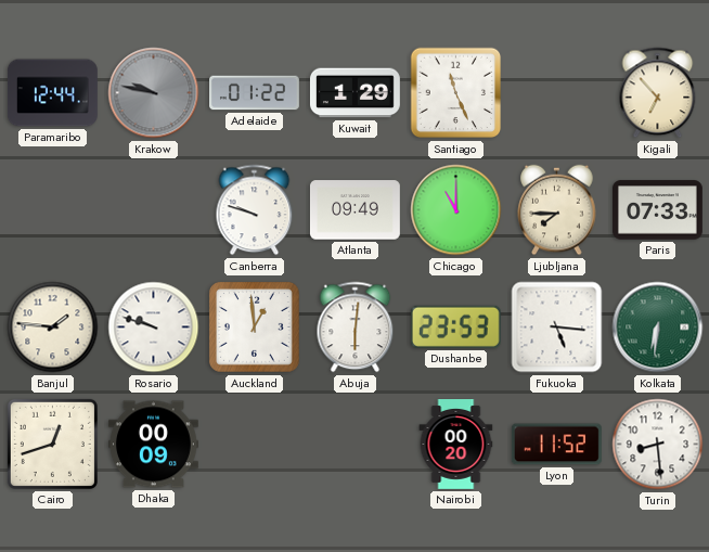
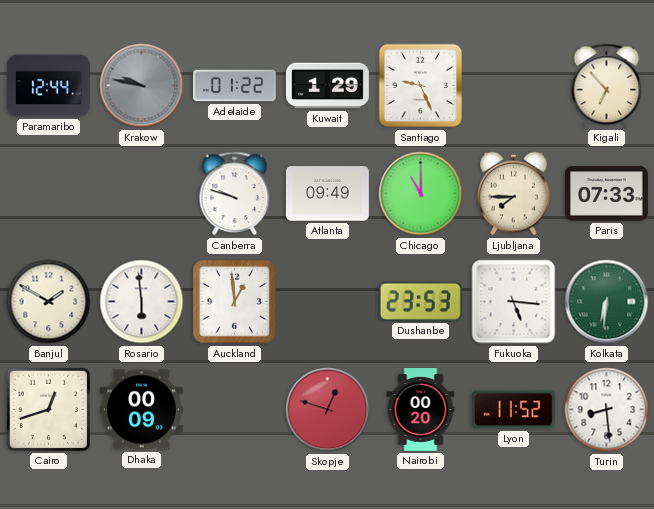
Santiago: 11:26 -> 9:26 (421, 86)
Banjul: 1:46 -> 1:50 (49, 302)
Rosario: 9:48 -> 5:59 (142, 302)
Abuja: 6:01 -> none (356, 328)
Skopje: none -> 12:48 (328, 410)
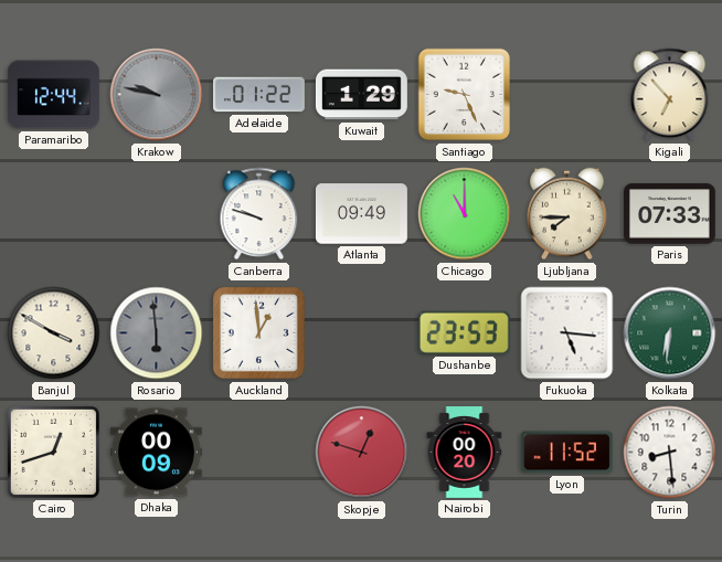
Banjul: 1:50 -> 3:50 (54, 333)
Rosario dial: white -> grey (157, 333)
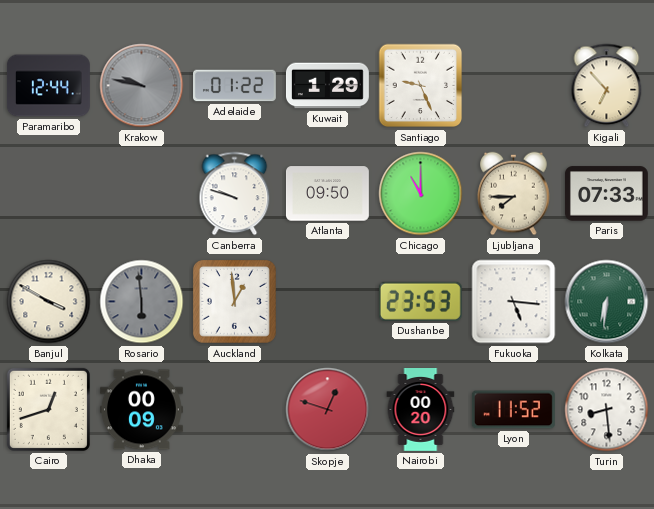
Atlanta: 09:49 -> 09:50 (327, 194)
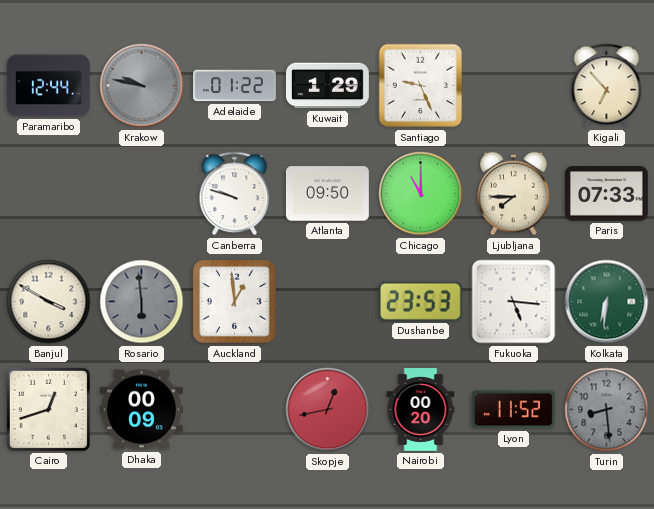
Skopje: 12:48 -> 12:43 (328, 410)
Turin dial: white -> grey (607, 410)
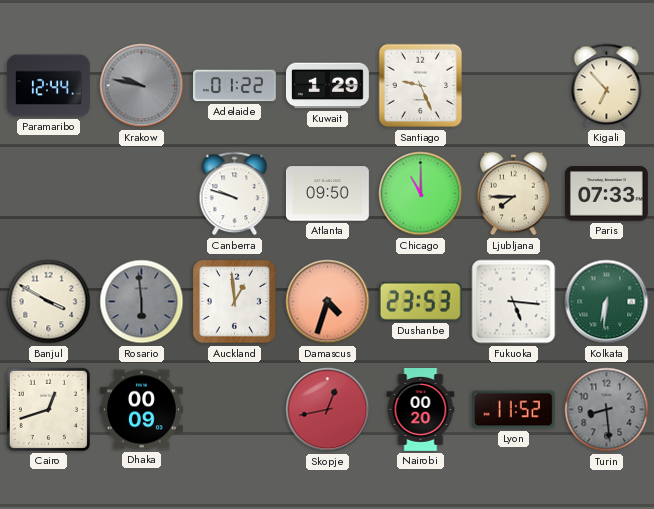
Damascus: none -> 4:33 (328, 302)
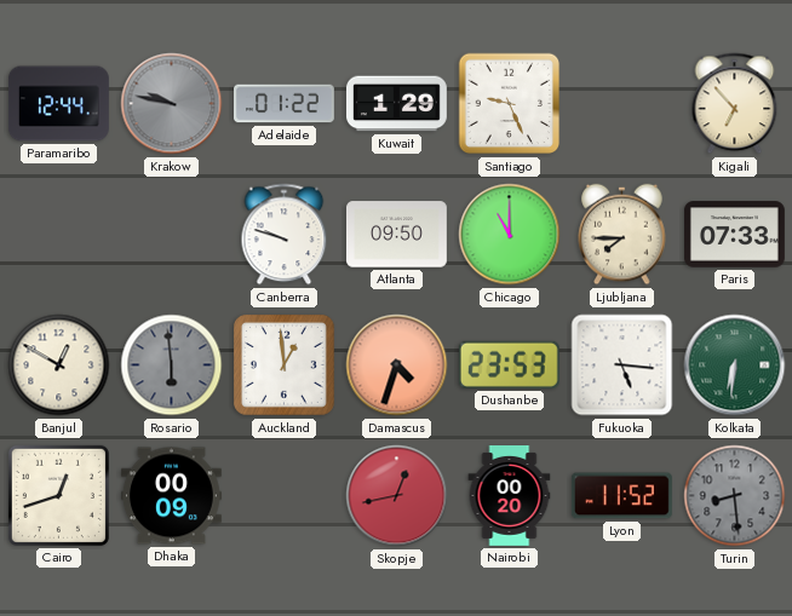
Banjul: 3:50 -> 12:50 (59, 365)
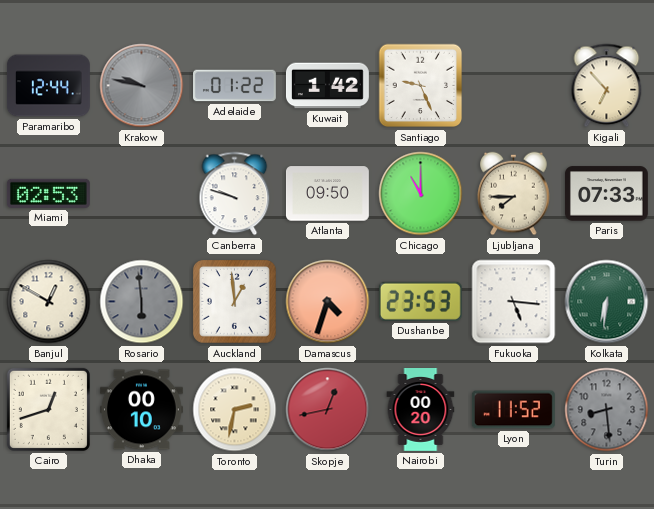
Kuwait: 1:29 -> 1:42 (327, 86)
Miami: none -> 02:53 (48, 193)
Dhaka: 00:09 -> 00:10 (141, 410)
Toronto: none -> 2:32 (235, 410)
